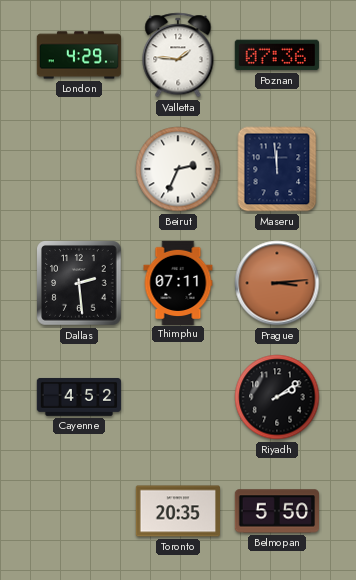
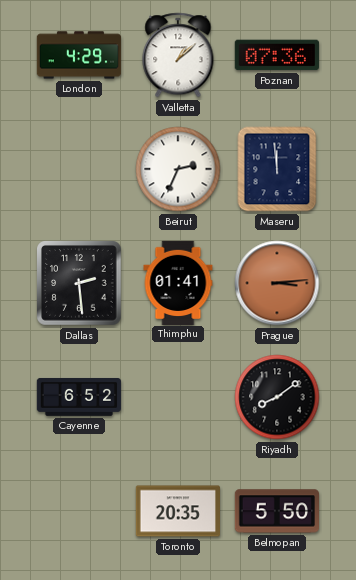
Valletta: 1:46 -> 1:08 (178, 55)
Thimphu: 07:11 -> 01:41 (178, 282)
Cayenne: 4:52 -> 6:52 (79, 397)
Riyadh: 2:09 -> 8:09 (277, 397)
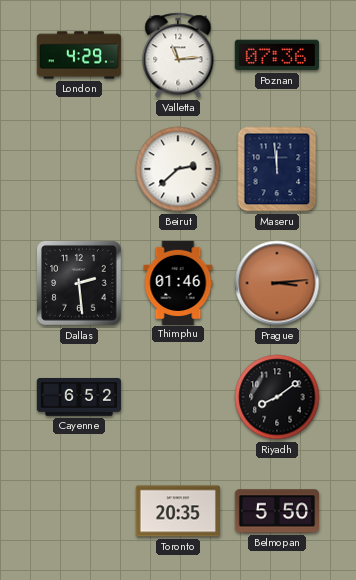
Valletta: 1:08 -> 11:14 (178, 55)
Beirut: 2:34 -> 2:38 (178, 169)
Thimphu: 01:41 -> 01:46 (178, 282)
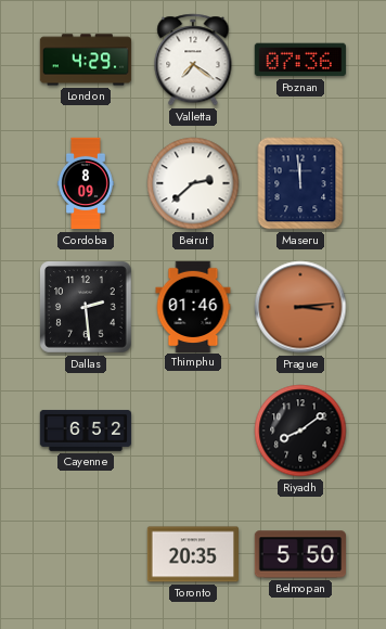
Valletta: 11:14 -> 7:21 (193, 60)
Cordoba: none -> 8:09 (87, 183)
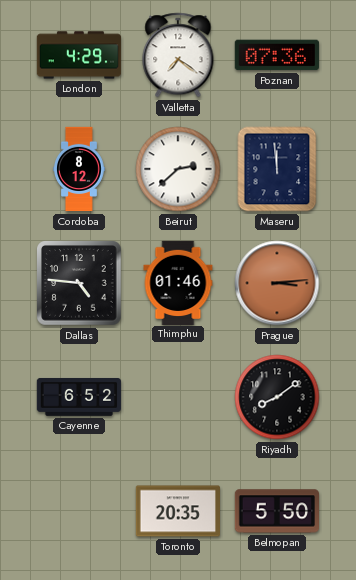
Cordoba: 8:09 -> 8:12 (80, 169)
Dallas: 2:29 -> 4:46 (80, 284)
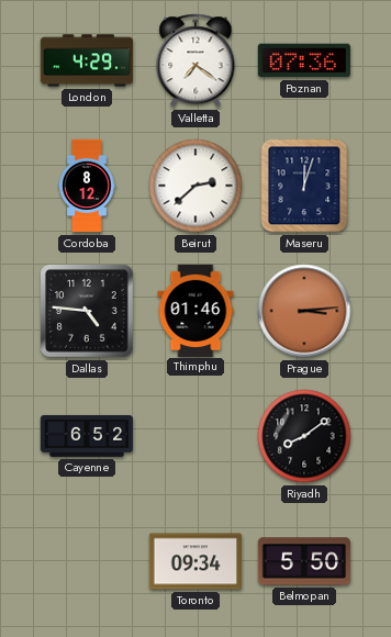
Maseru: 11:59 -> 12:03 (304, 186)
Toronto: 20:35 -> 09:34 (194, 561)
